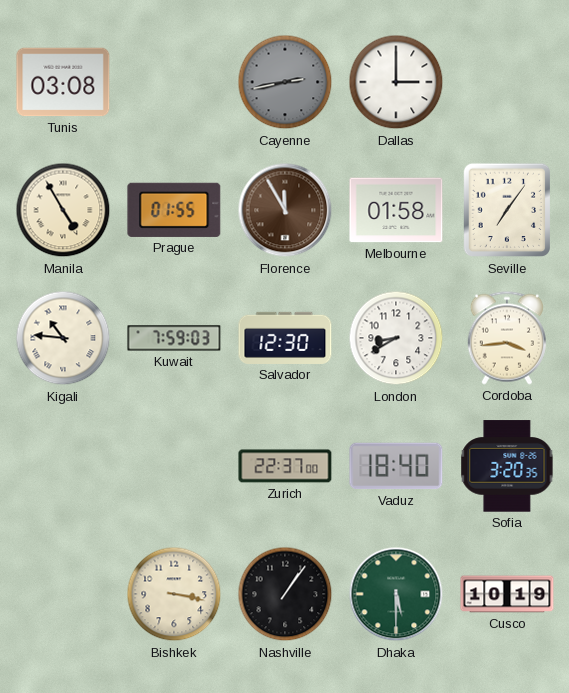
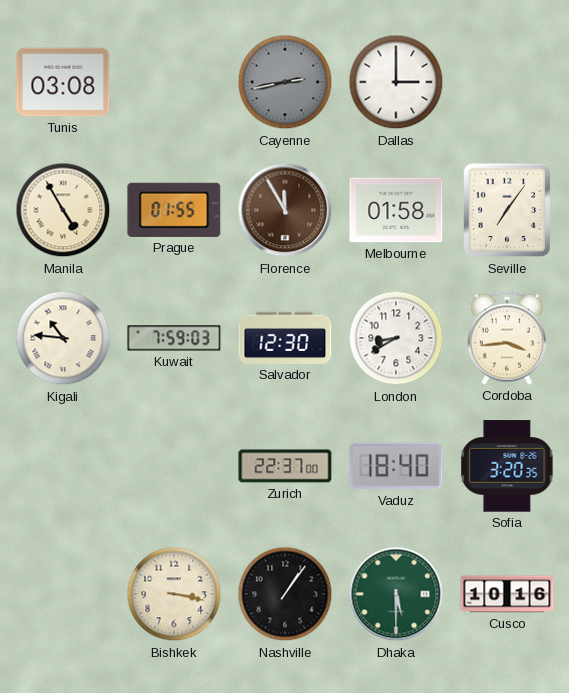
Cusco: 10:19 -> 10:16 (507, 594)
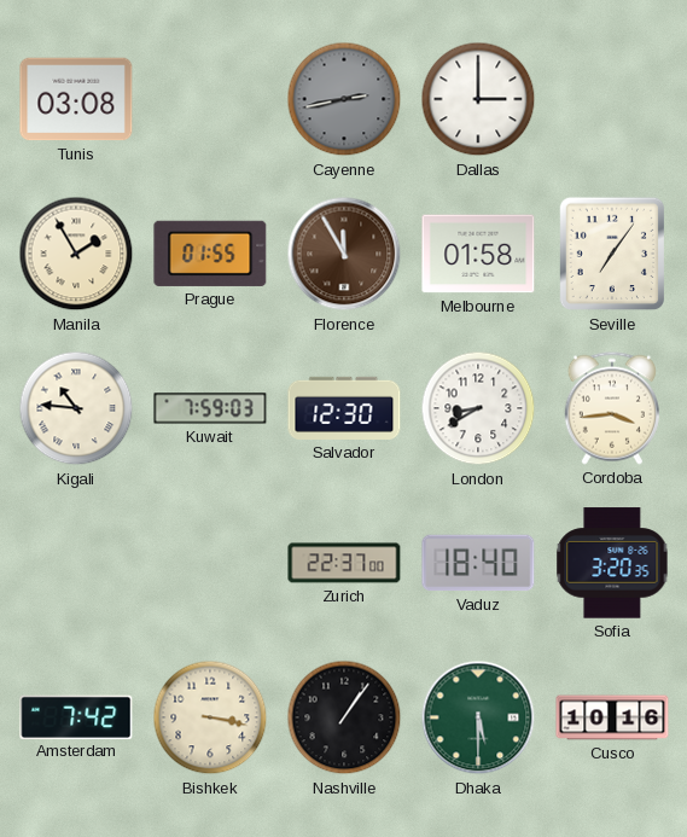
Manila: 4:55 -> 1:55 (76, 254)
Amsterdam: none -> 7:42 (76, 716)
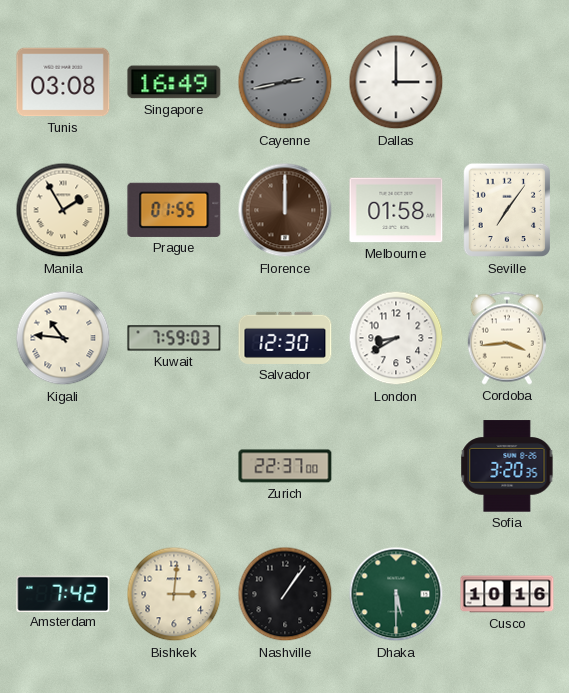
Singapore: none -> 16:49 (174, 82)
Florence: 11:55 -> 12:00 (285, 210)
Vaduz: 18:40 -> none (478, 563)
Bishkek: 3:17 -> 3:01 (174, 594)
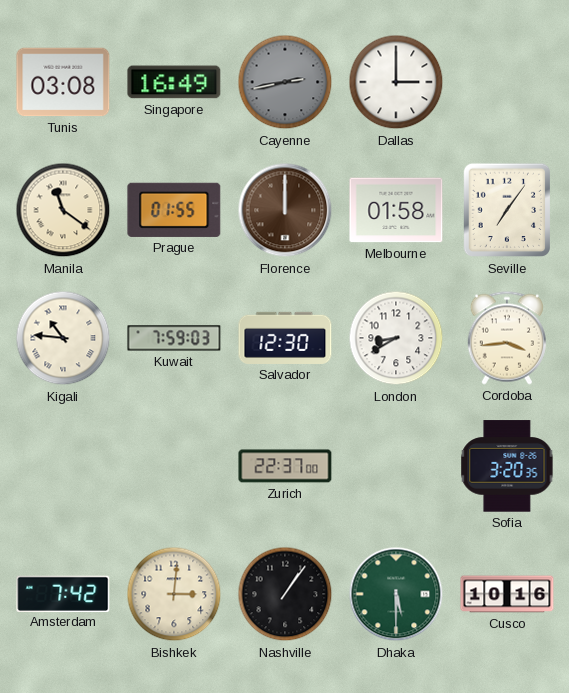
Manila: 1:55 -> 11:21 (63, 210)
